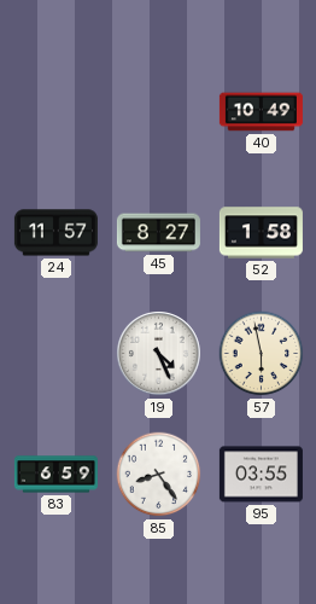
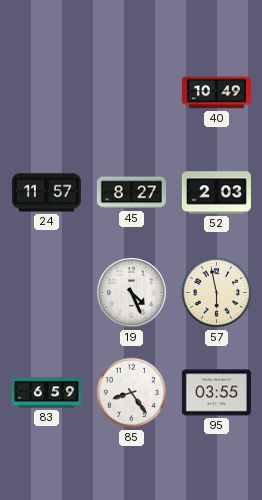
52: 1:58 -> 2:03 (216, 193)
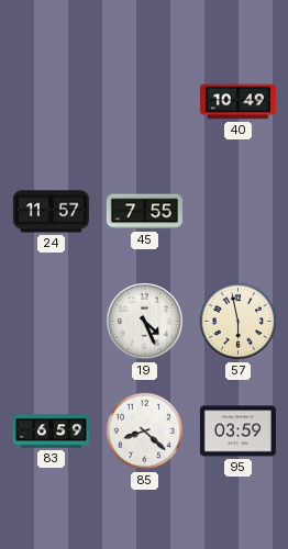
45: 8:27 -> 7:55 (144, 212)
52: 2:03 -> none (216, 193)
85: 8:24 -> 8:22 (145, 432)
95: 03:55 -> 03:59 (237, 432)
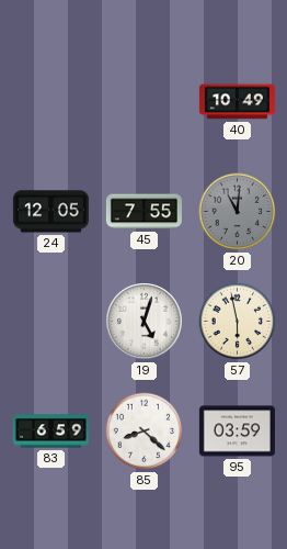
24: 11:57 -> 12:05 (50, 212)
20: none -> 11:01 (238, 212)
19: 4:26 -> 5:03 (145, 322)
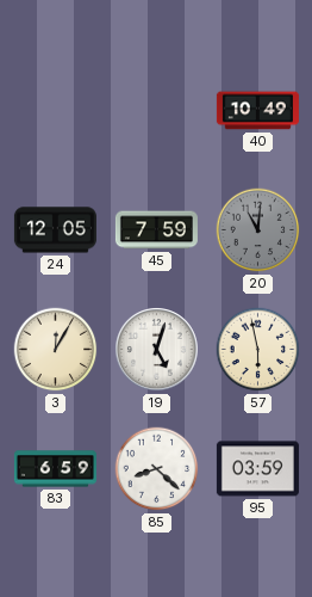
45: 7:55 -> 7:59 (156, 230)
3: none -> 12:05 (56, 350)
